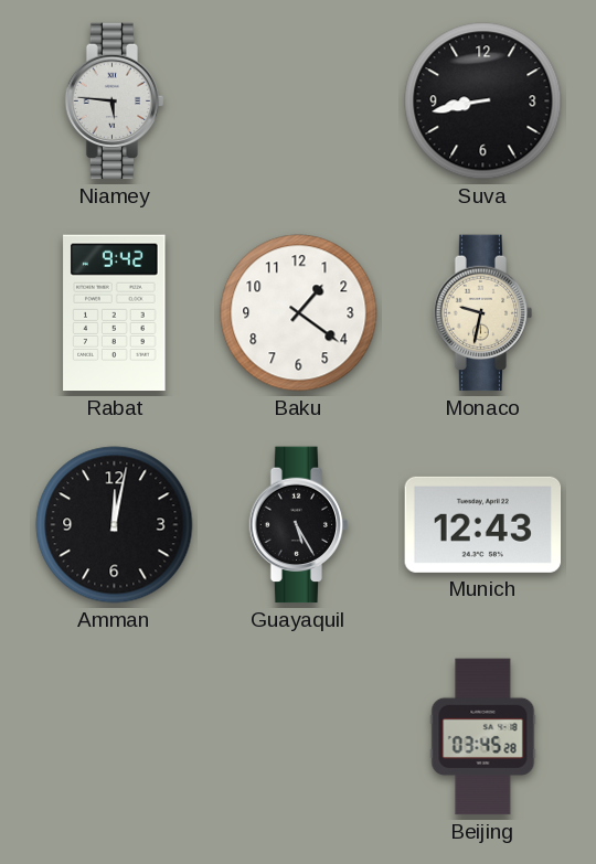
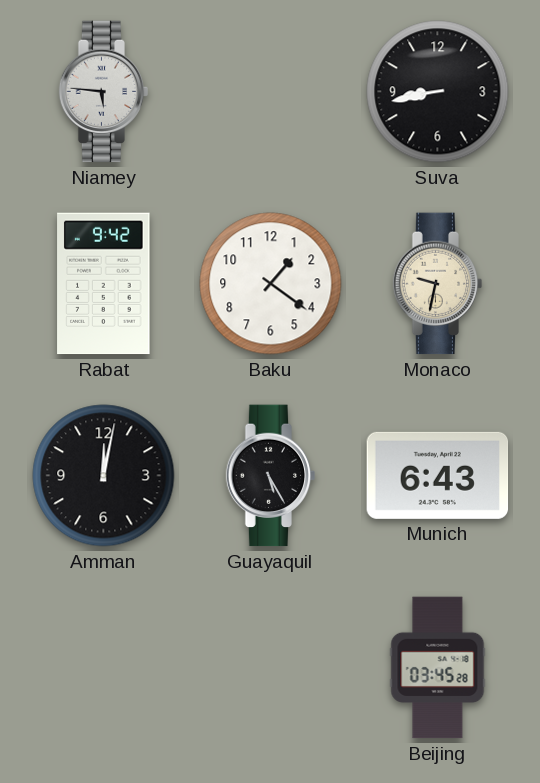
Munich: 12:43 -> 6:43 (438, 475)
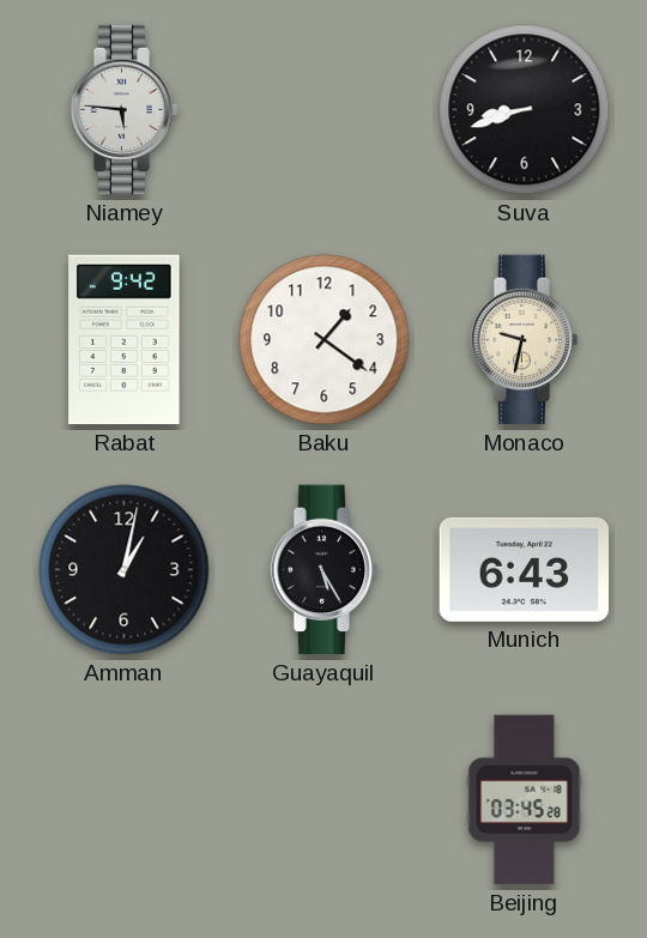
Suva: 8:43 -> 8:42 (525, 110)
Amman: 12:02 -> 1:02 (125, 570)
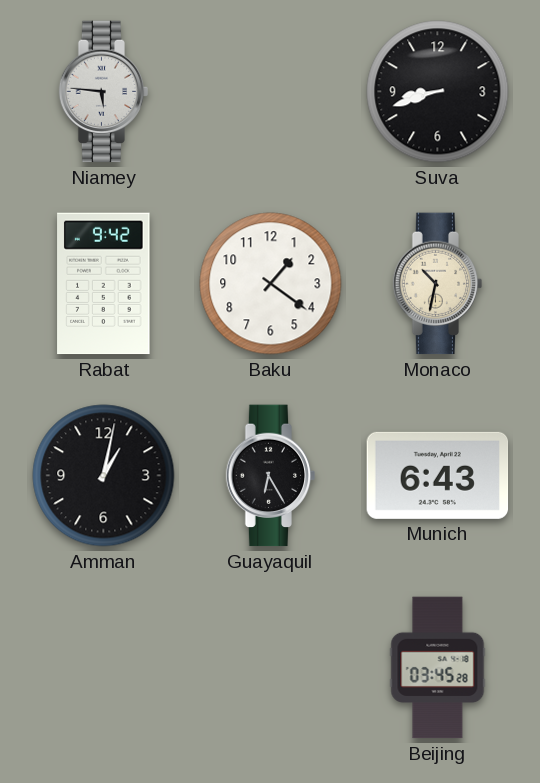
Monaco: 9:32 -> 10:32 (438, 284)
Guayaquil: 5:25 -> 6:25 (271, 476)
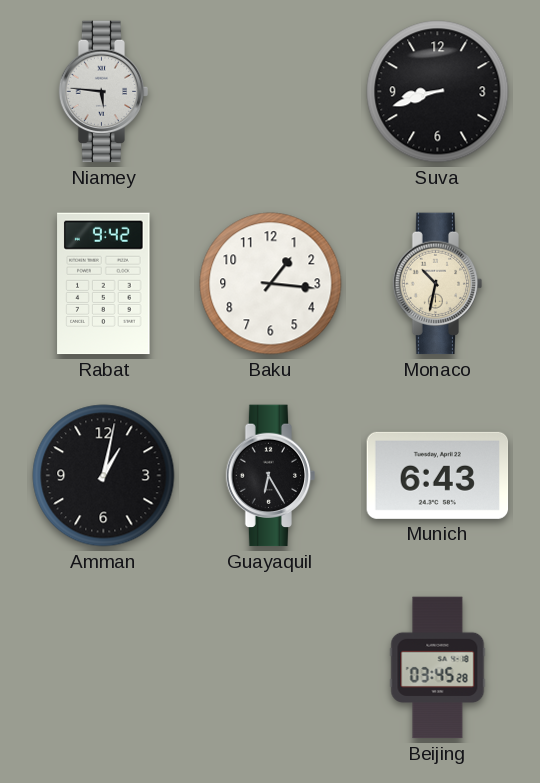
Baku: 1:21 -> 1:16 (271, 284)
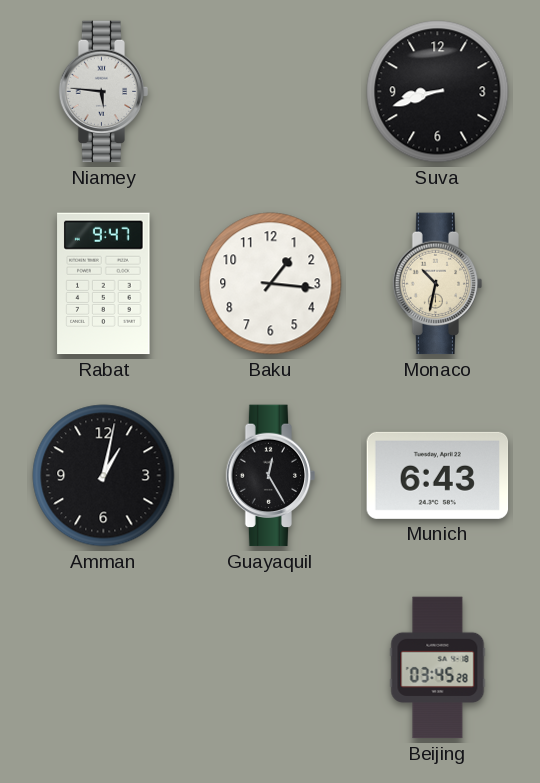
Rabat: 9:42 -> 9:47 (104, 284)
Guayaquil: 6:25 -> 12:25 (271, 476)
